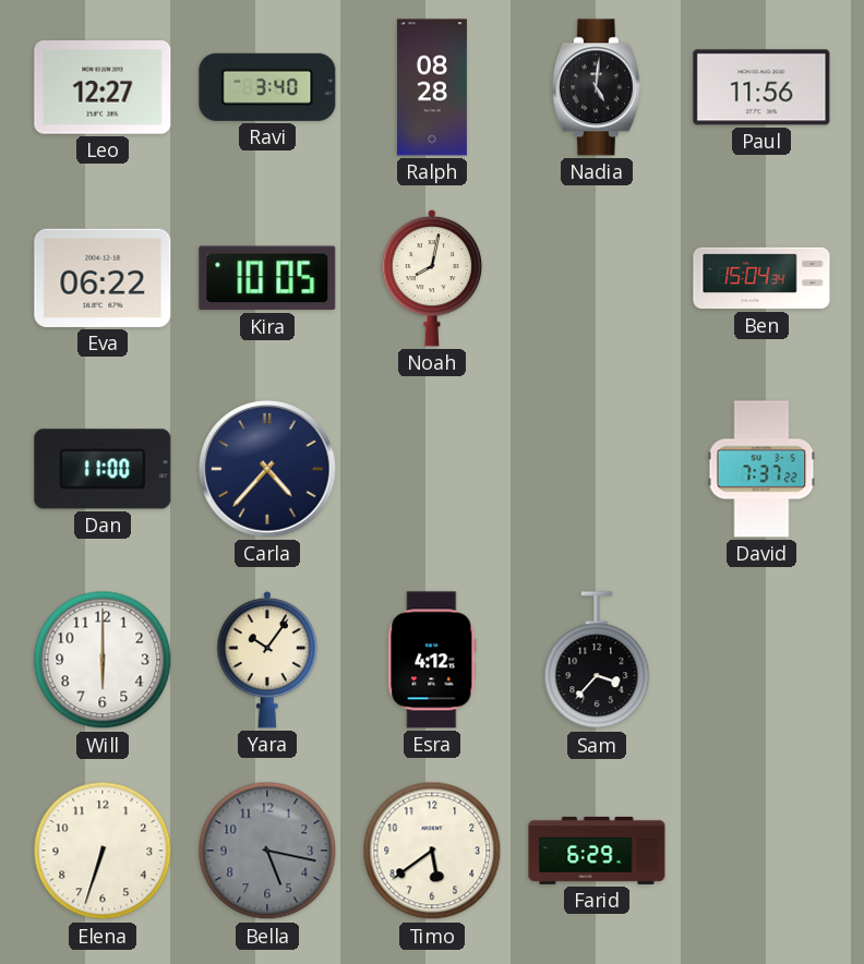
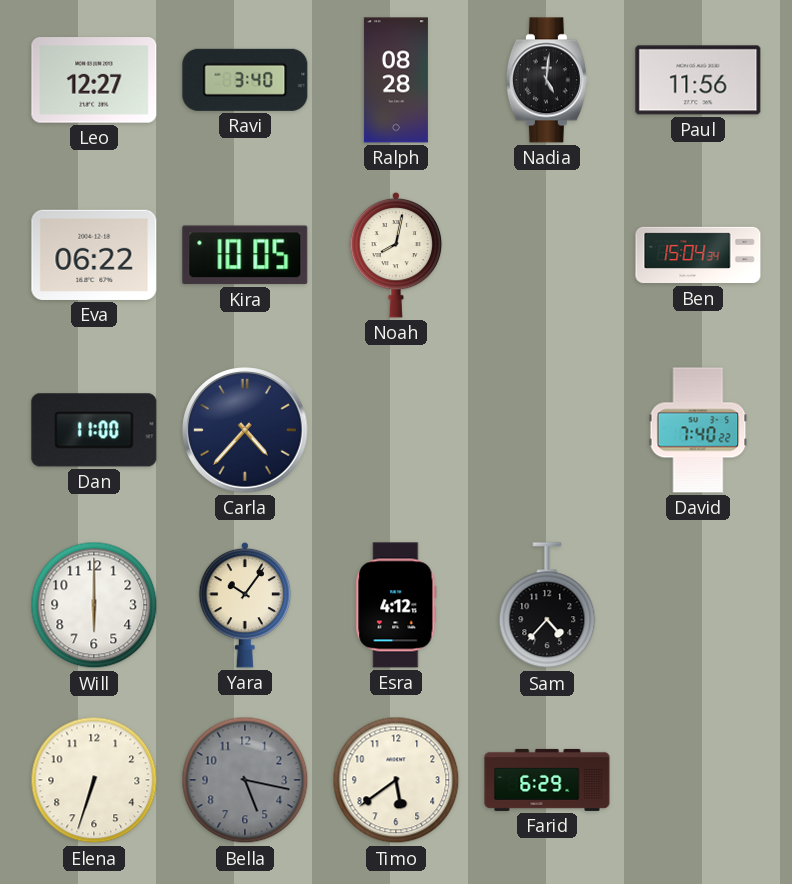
David: 7:37 -> 7:40 (698, 430)
Sam: 3:37 -> 4:37 (547, 606)
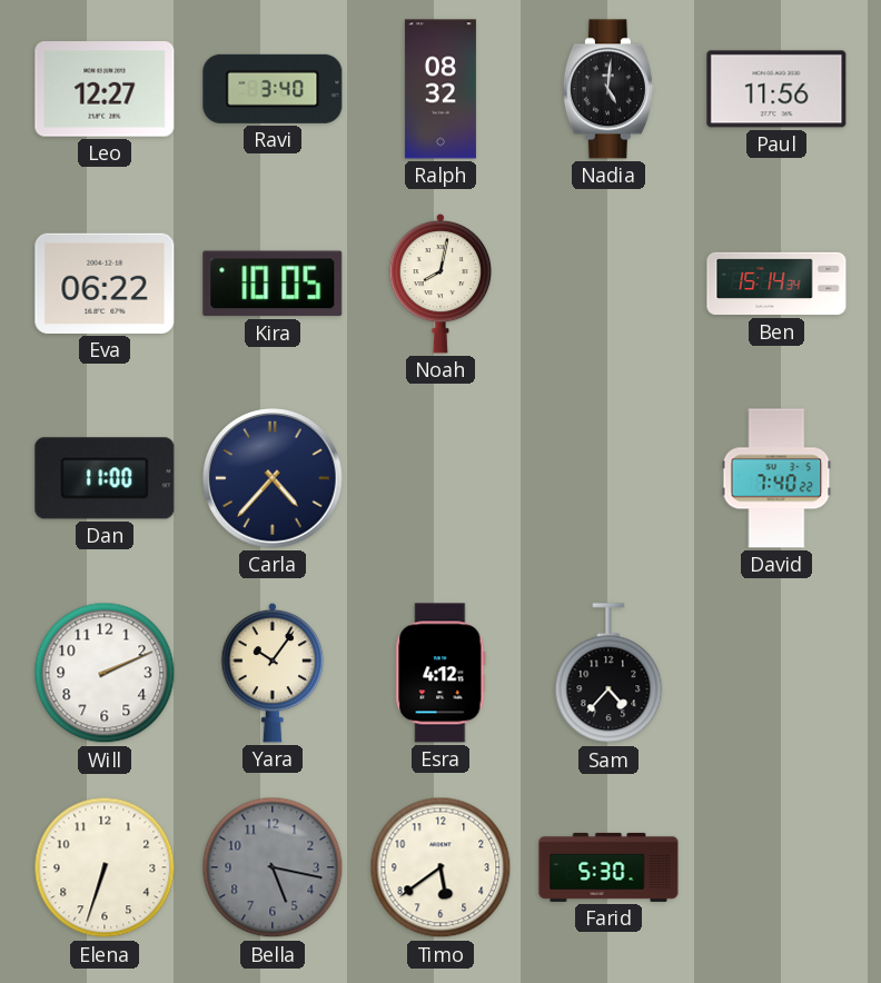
Ralph: 08:28 -> 08:32 (441, 89)
Ben: 15:04 -> 15:14 (776, 284)
Will: 6:00 -> 2:11 (105, 673)
Farid: 6:29 -> 5:30 (608, 867)
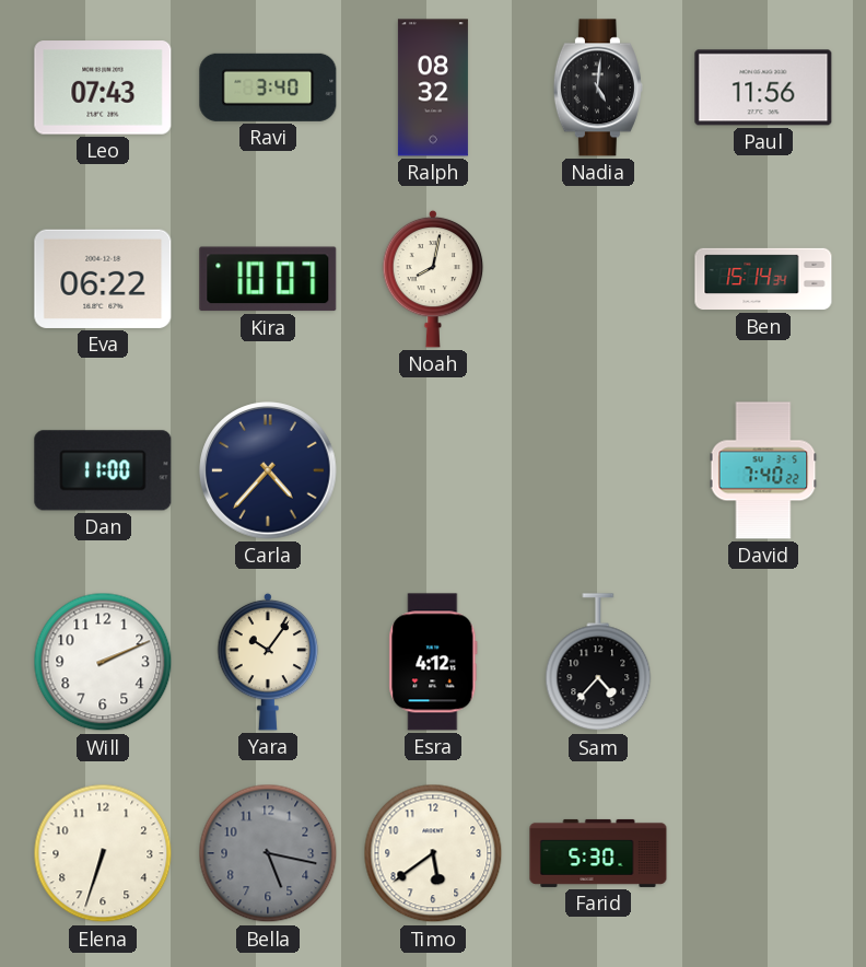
Leo: 12:27 -> 07:43 (103, 88)
Kira: 10:05 -> 10:07 (268, 279)
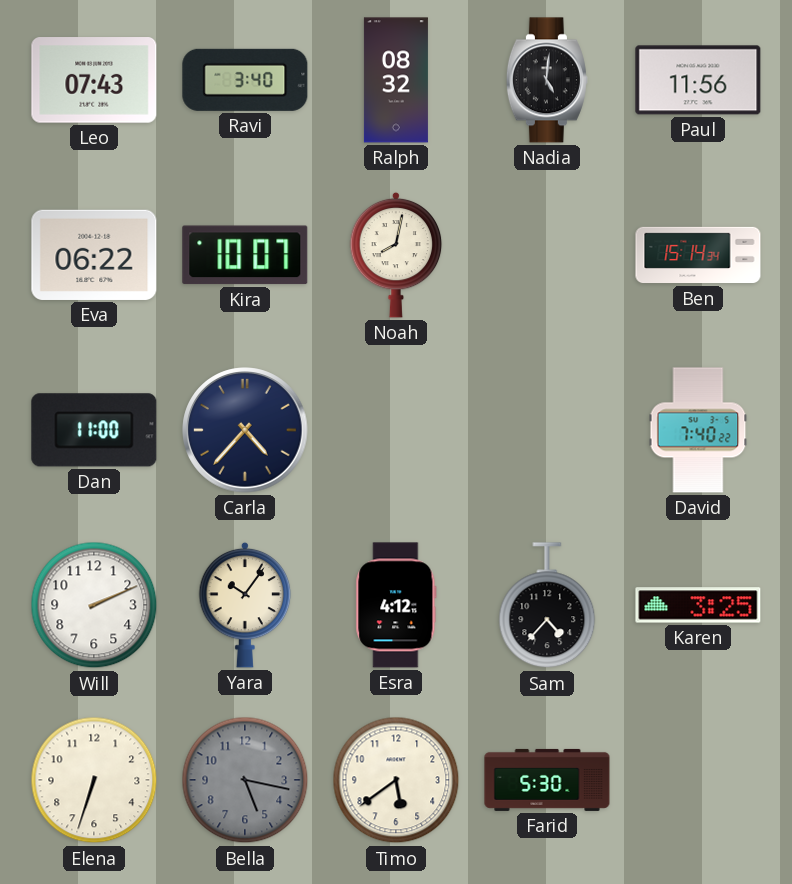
Karen: none -> 3:25 (698, 605)
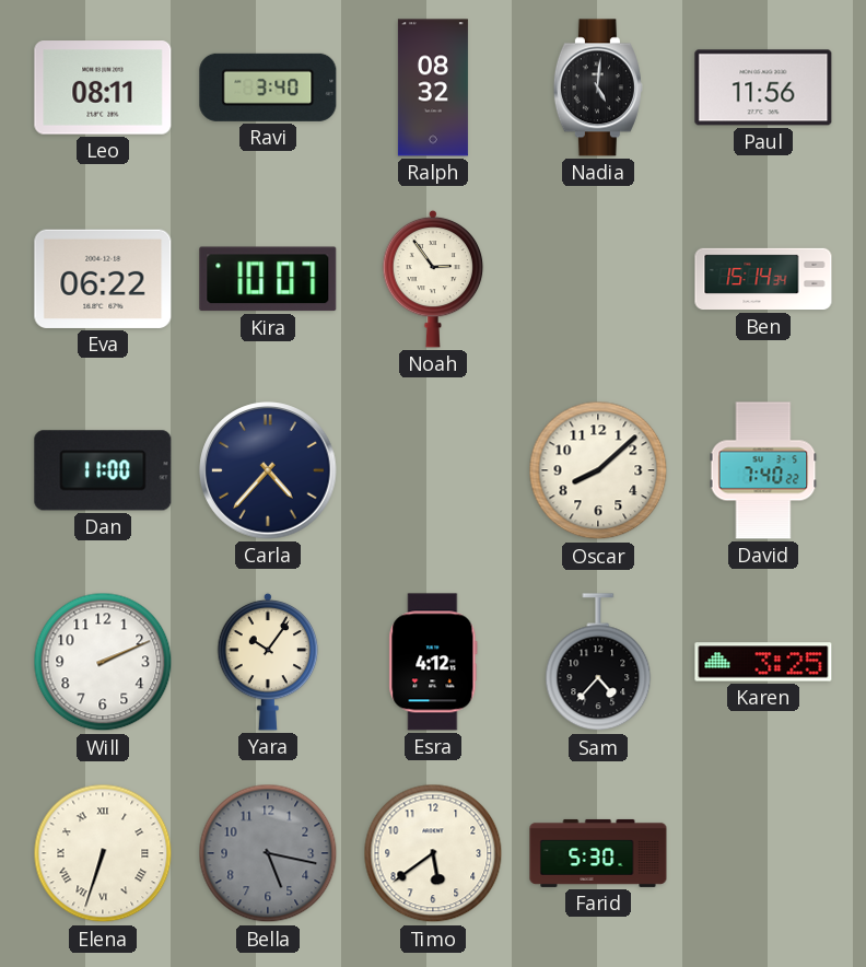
Leo: 07:43 -> 08:11 (103, 88)
Noah: 8:02 -> 2:54 (433, 279)
Oscar: none -> 8:08 (598, 470)
Elena numerals: Arabic -> Roman (103, 853)
